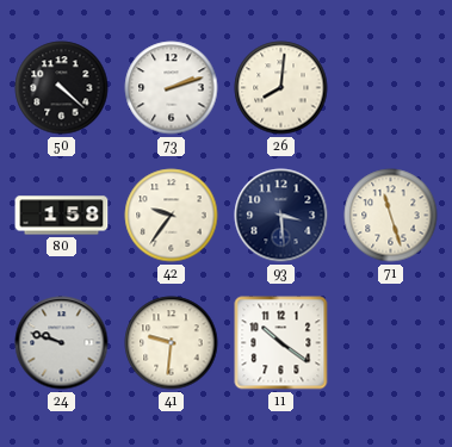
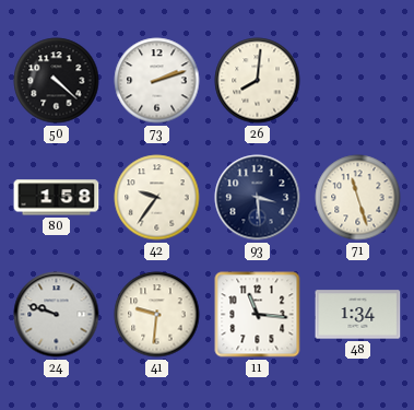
11: 10:21 -> 11:16 (258, 315)
48: none -> 1:34 (358, 315)
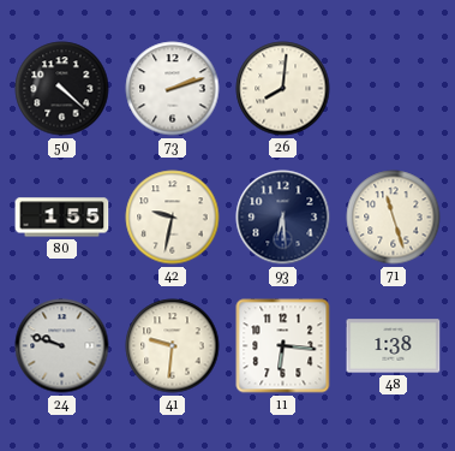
80: 1:58 -> 1:55 (62, 218)
42: 9:36 -> 9:32 (173, 218)
93: 3:29 -> 6:29 (283, 218)
11: 11:16 -> 6:16 (283, 346)
48: 1:34 -> 1:38 (394, 346)
